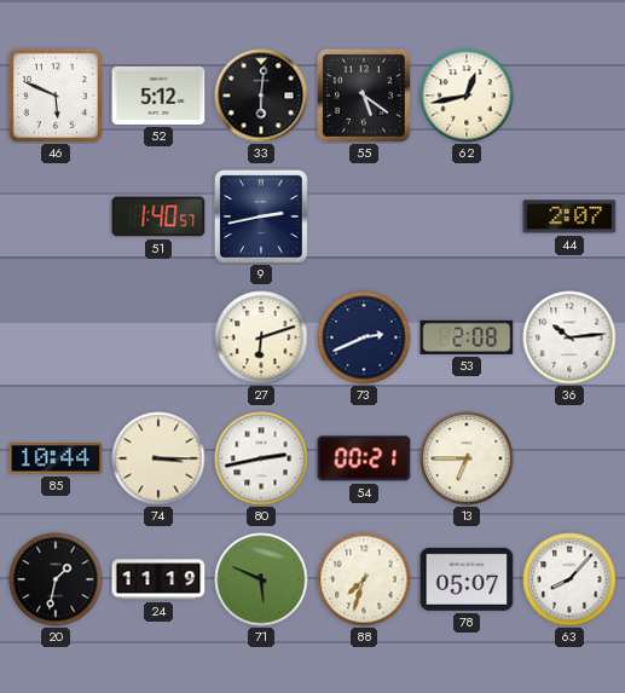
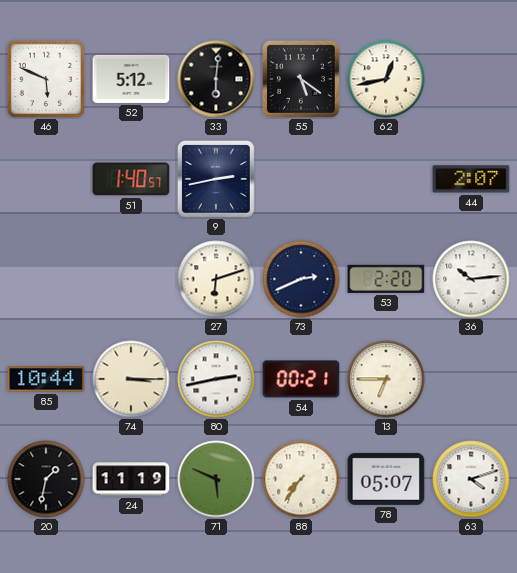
53: 2:08 -> 2:20 (386, 279)
88: 7:33 -> 7:36 (301, 479)
63: 8:07 -> 4:12 (471, 479)
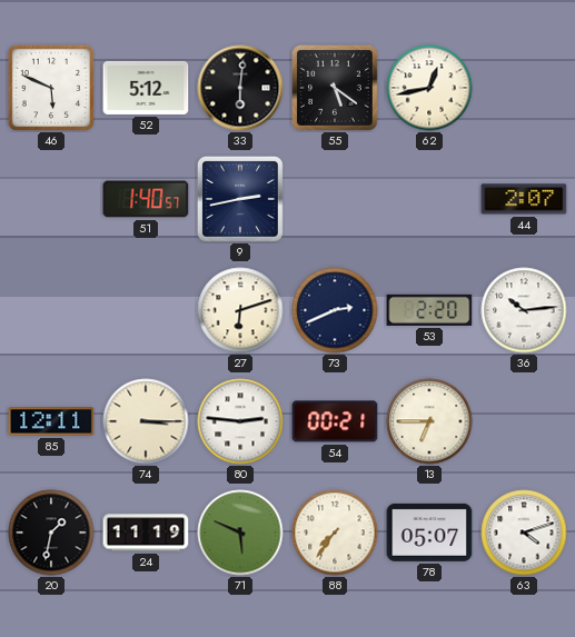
85: 10:44 -> 12:11 (51, 421)
80: 2:43 -> 2:46 (240, 421)
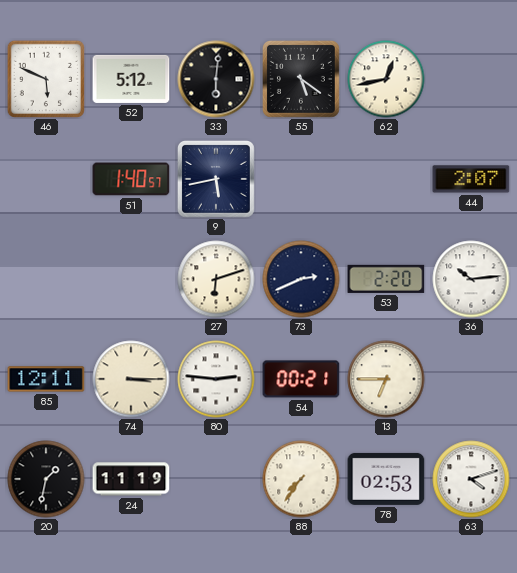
9: 2:43 -> 5:43 (216, 179)
71: 5:49 -> none (240, 533)
78: 05:07 -> 02:53 (386, 479)
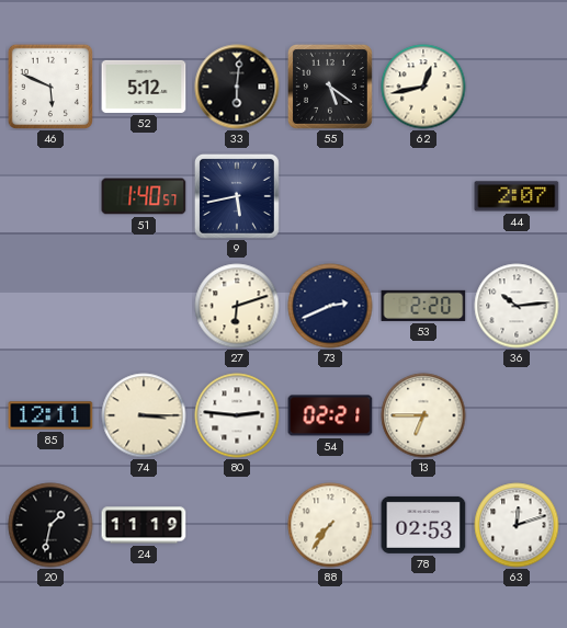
54: 00:21 -> 02:21 (330, 415)
63: 4:12 -> 12:12 (517, 525)
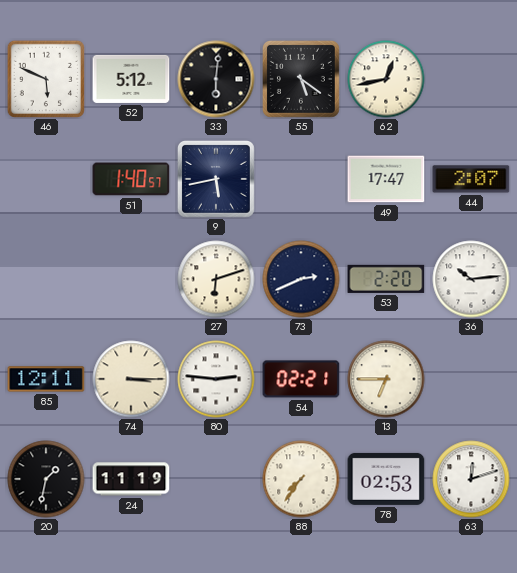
49: none -> 17:47 (386, 179)
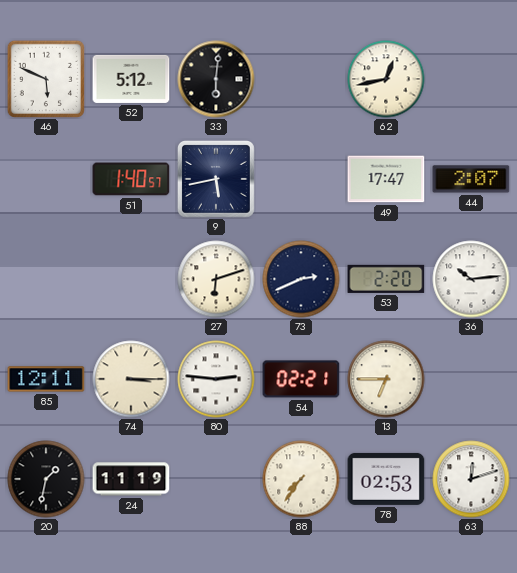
55: 5:21 -> none (301, 79)
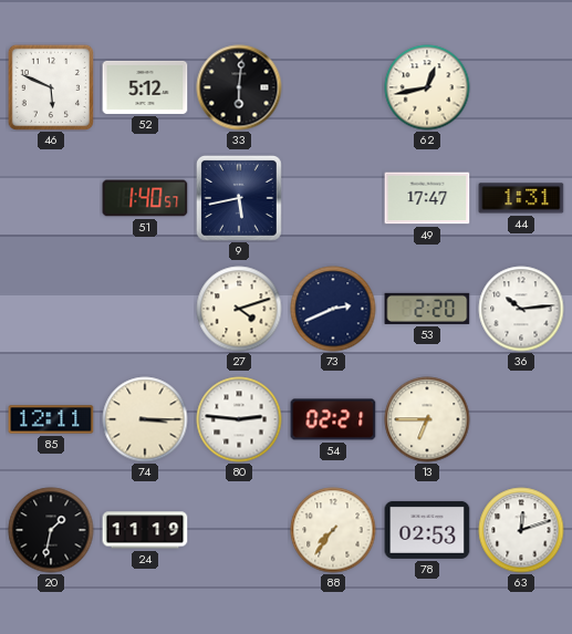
44: 2:07 -> 1:31 (521, 198)
27: 6:12 -> 4:12 (239, 309)
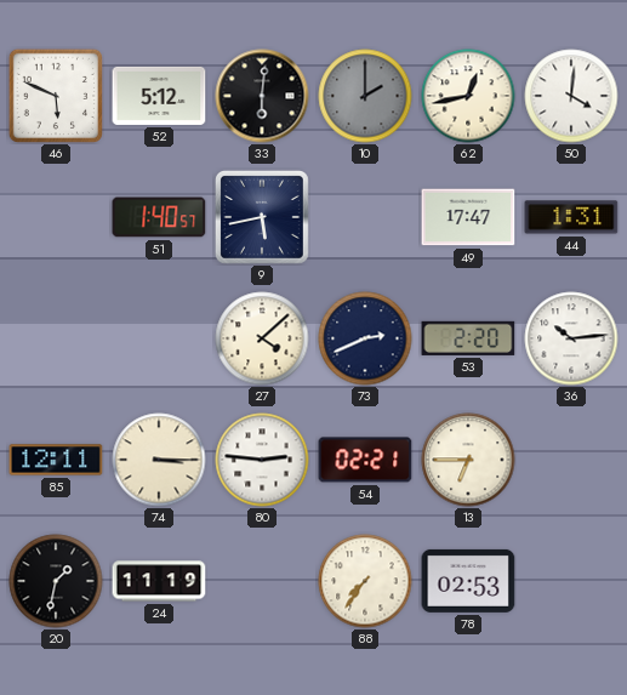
10: none -> 2:00 (365, 96)
50: none -> 4:01 (571, 96)
27: 4:12 -> 4:08 (262, 338)
63: 12:12 -> none (521, 530)
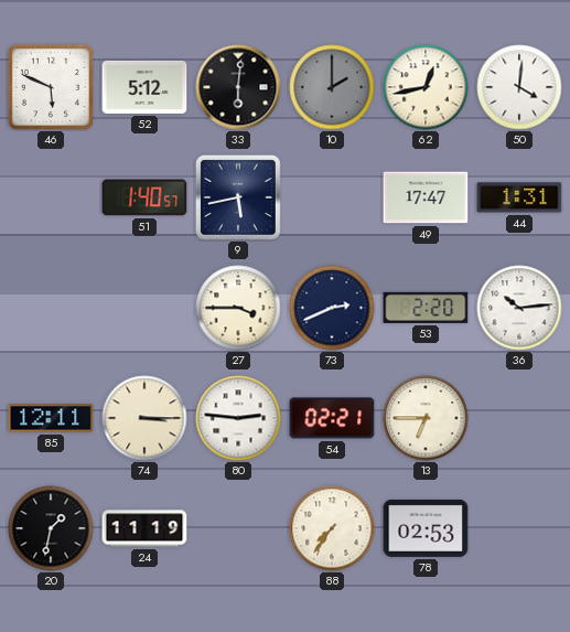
27: 4:08 -> 3:45 (238, 308)
